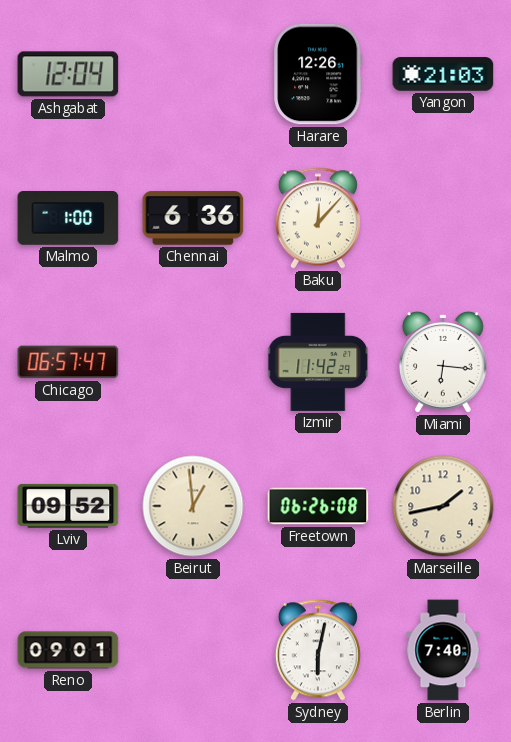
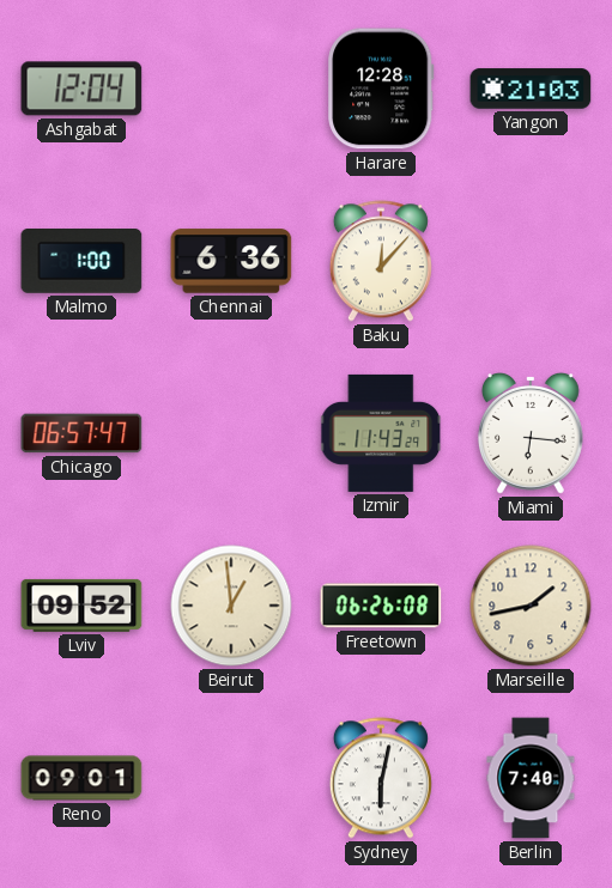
Harare: 12:26 -> 12:28 (381, 89)
Izmir: 11:42 -> 11:43 (382, 433)
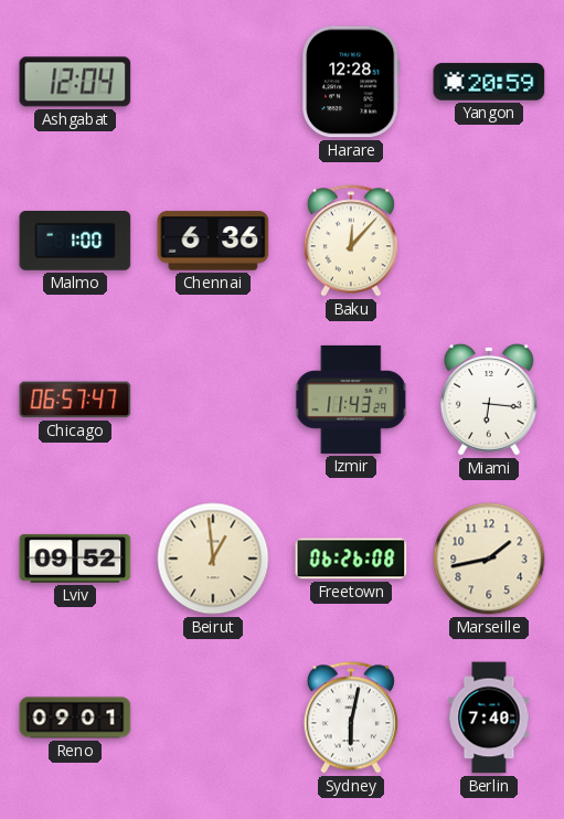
Yangon: 21:03 -> 20:59 (489, 82)
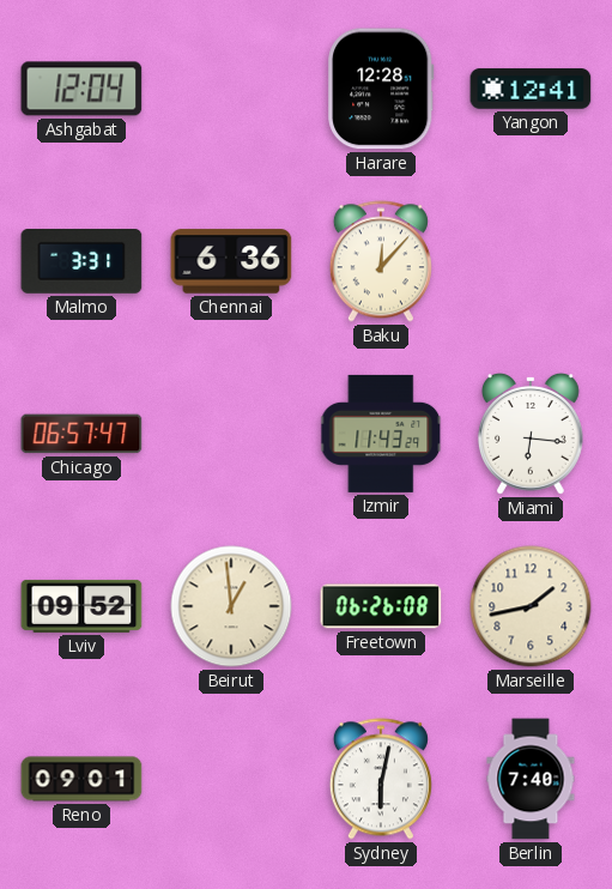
Yangon: 20:59 -> 12:41 (531, 89)
Malmo: 1:00 -> 3:31 (81, 262)
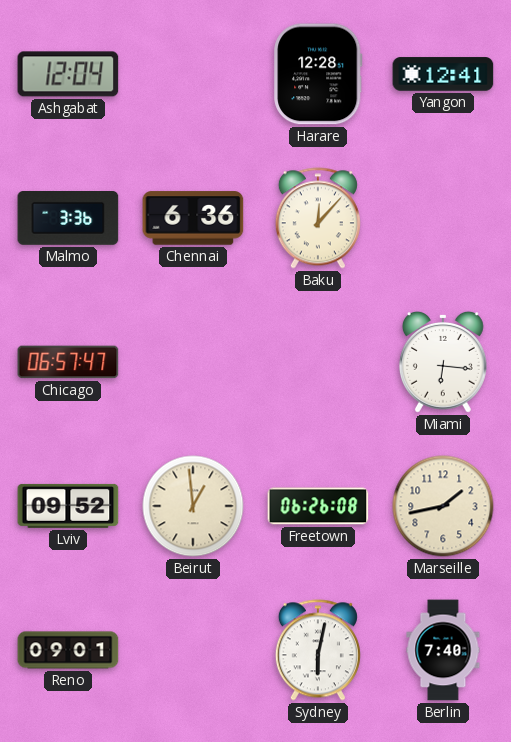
Malmo: 3:31 -> 3:36 (68, 219)
Izmir: 11:43 -> none (382, 434)
